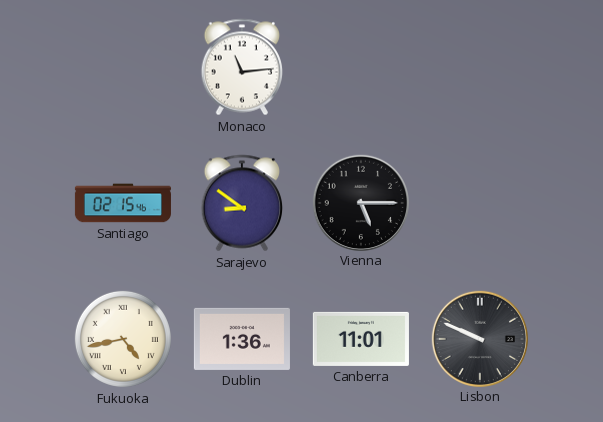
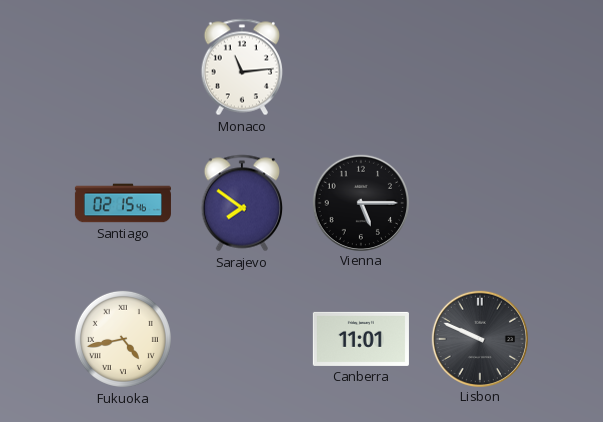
Sarajevo: 8:51 -> 7:51 (241, 203)
Dublin: 1:36 -> none (242, 339)
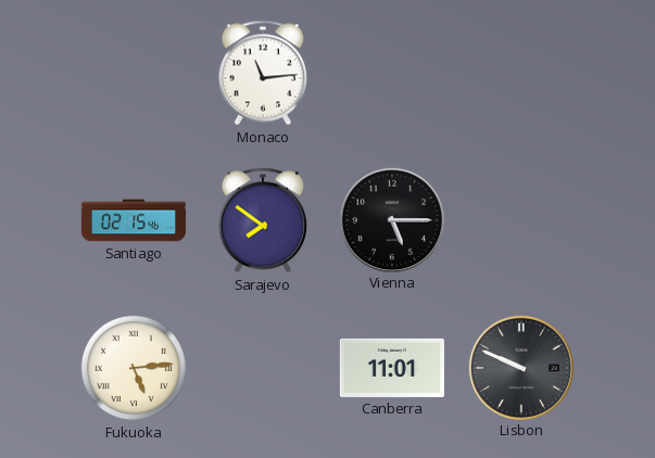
Fukuoka: 4:43 -> 5:14 (134, 368)
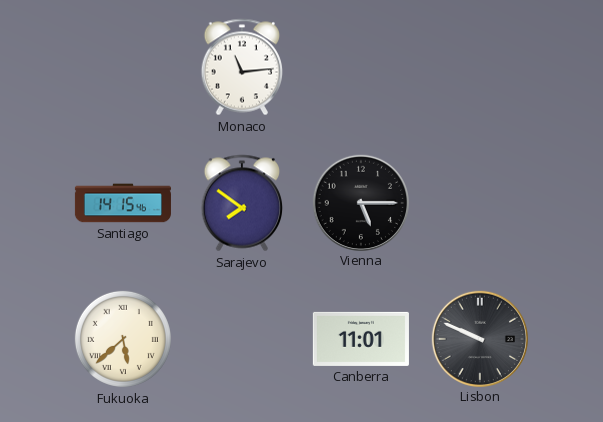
Santiago: 02:15 -> 14:15 (123, 203)
Fukuoka: 5:14 -> 5:38 (123, 339)
